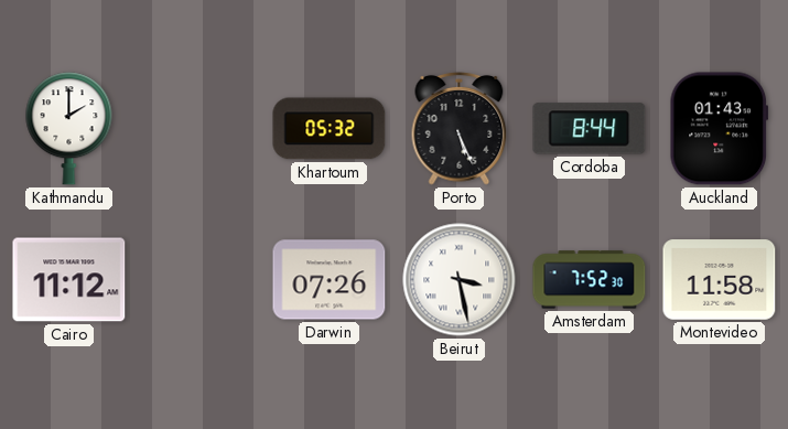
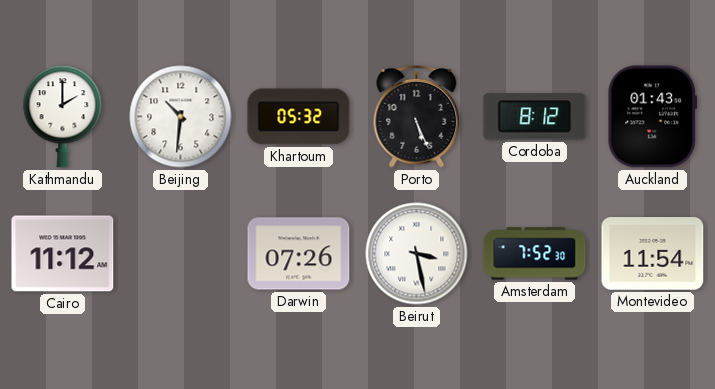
Beijing: none -> 10:31 (181, 117)
Cordoba: 8:44 -> 8:12 (535, 117)
Montevideo: 11:58 -> 11:54 (653, 254)
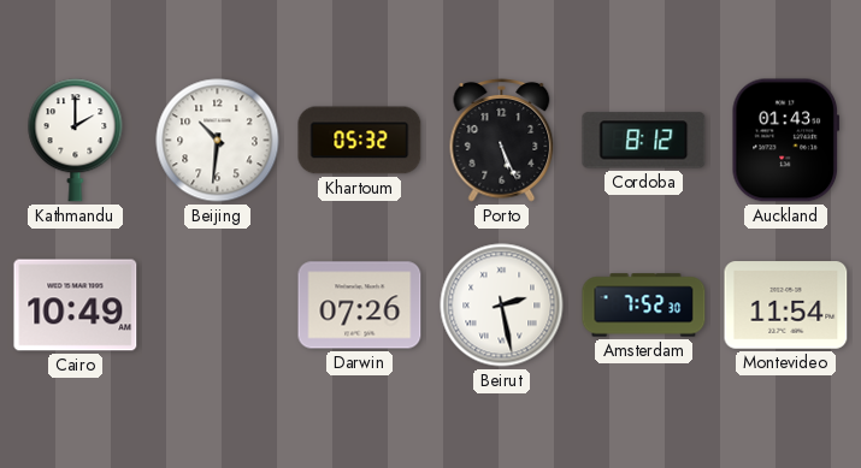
Cairo: 11:12 -> 10:49 (76, 306)
Beirut: 3:28 -> 2:28 (502, 306)
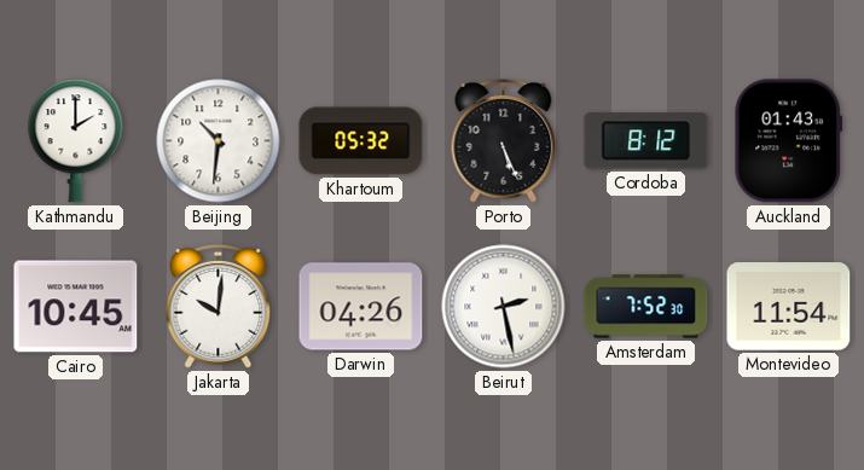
Cairo: 10:49 -> 10:45 (76, 307)
Jakarta: none -> 10:01 (219, 307)
Darwin: 07:26 -> 04:26 (361, 307)
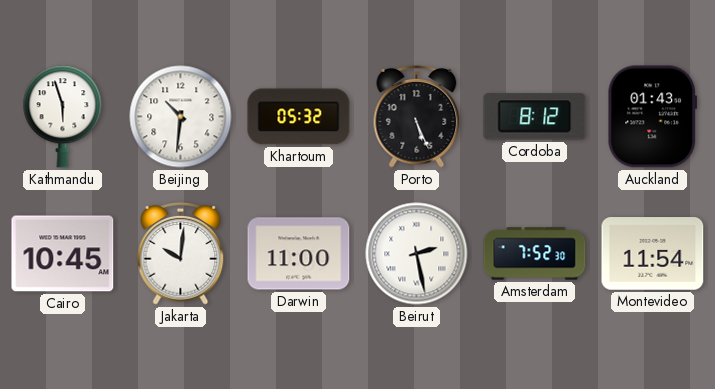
Kathmandu: 2:00 -> 5:57 (63, 117)
Darwin: 04:26 -> 11:00 (299, 254)
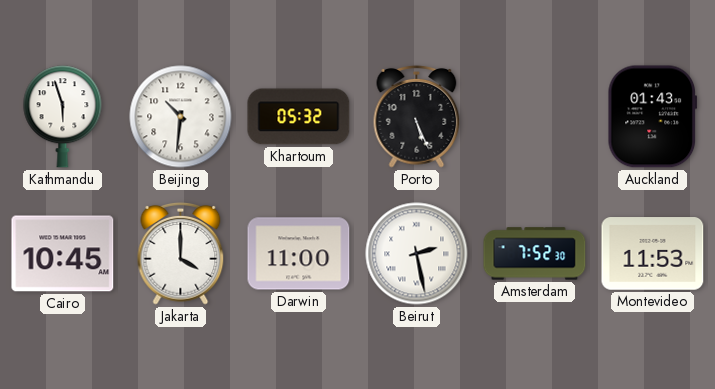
Cordoba: 8:12 -> none (535, 117)
Jakarta: 10:01 -> 4:00 (181, 254)
Montevideo: 11:54 -> 11:53 (653, 254)
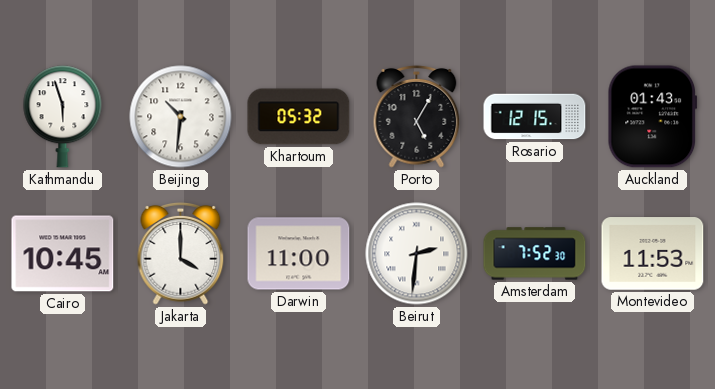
Porto: 5:26 -> 5:05 (417, 117)
Rosario: none -> 12:15 (535, 117)
Beirut: 2:28 -> 2:31 (417, 254)
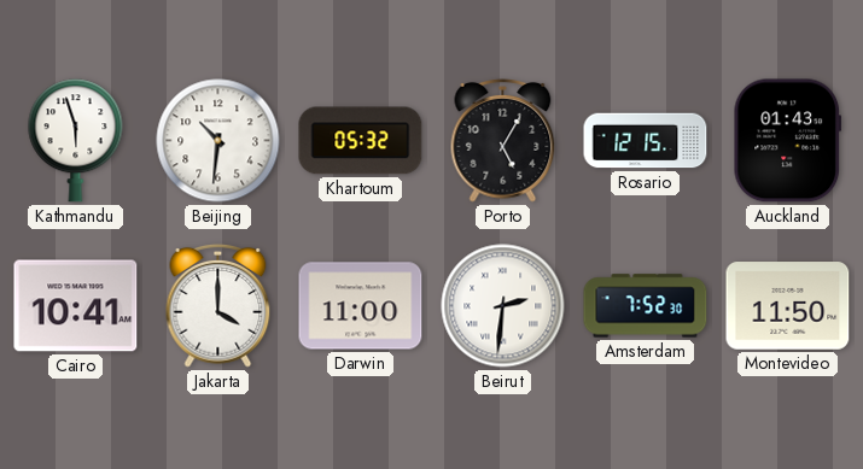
Cairo: 10:45 -> 10:41 (76, 306)
Montevideo: 11:53 -> 11:50 (788, 306)
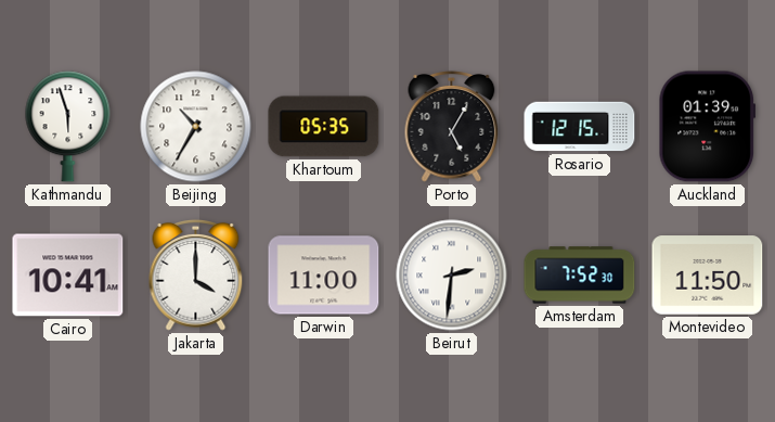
Beijing: 10:31 -> 10:35 (196, 127)
Khartoum: 05:32 -> 05:35 (324, 127)
Auckland: 01:43 -> 01:39 (708, 127)
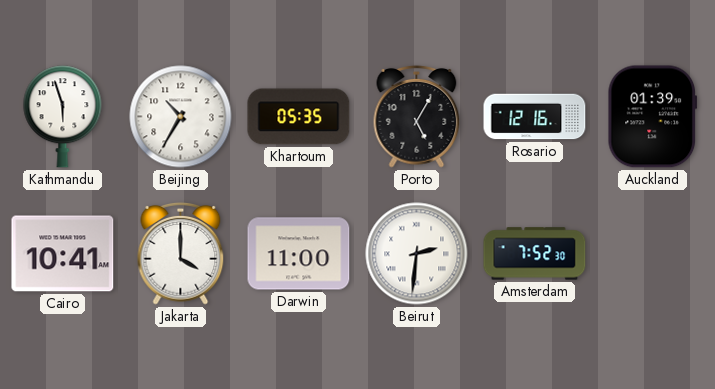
Rosario: 12:15 -> 12:16 (535, 117)
Montevideo: 11:50 -> none (708, 276)
